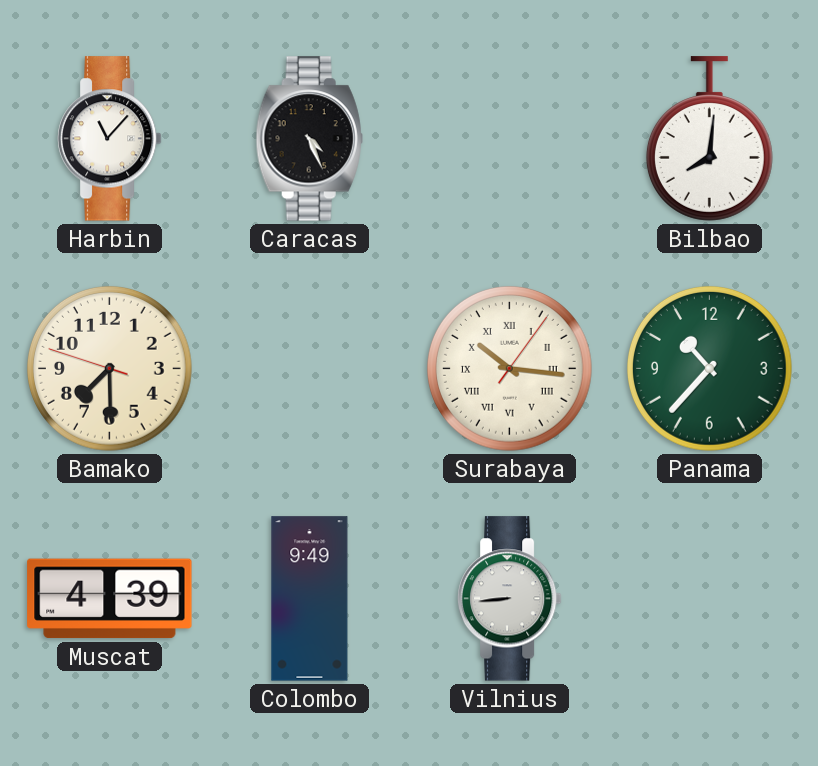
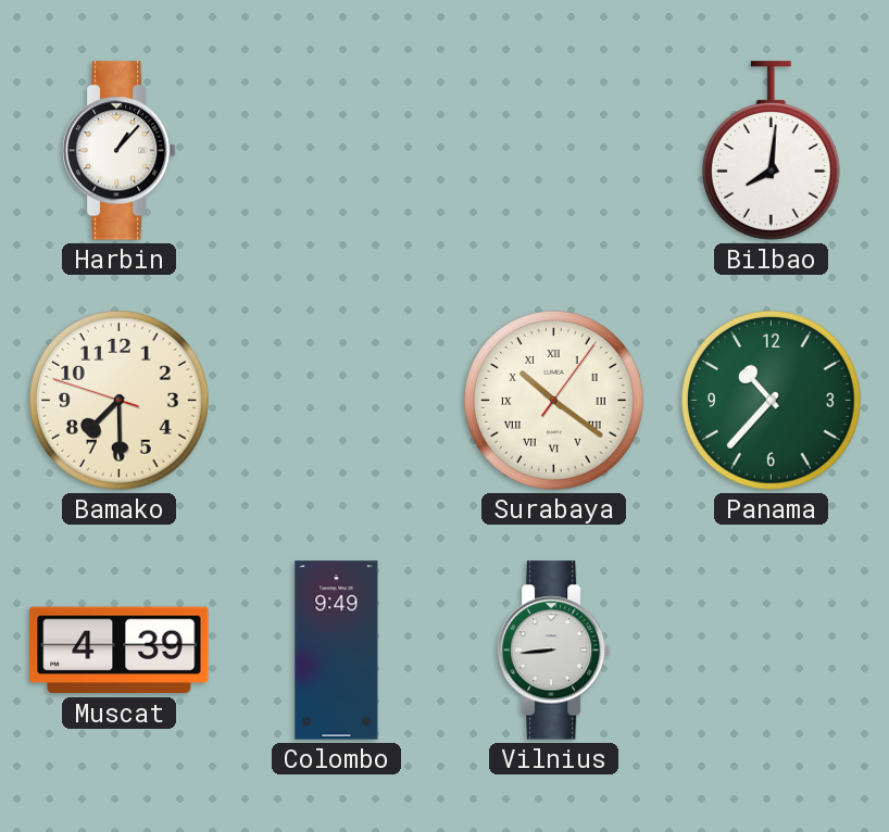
Harbin: 11:07 -> 1:07 (118, 151)
Caracas: 4:26 -> none (309, 139)
Surabaya: 10:16 -> 10:21 (553, 400)
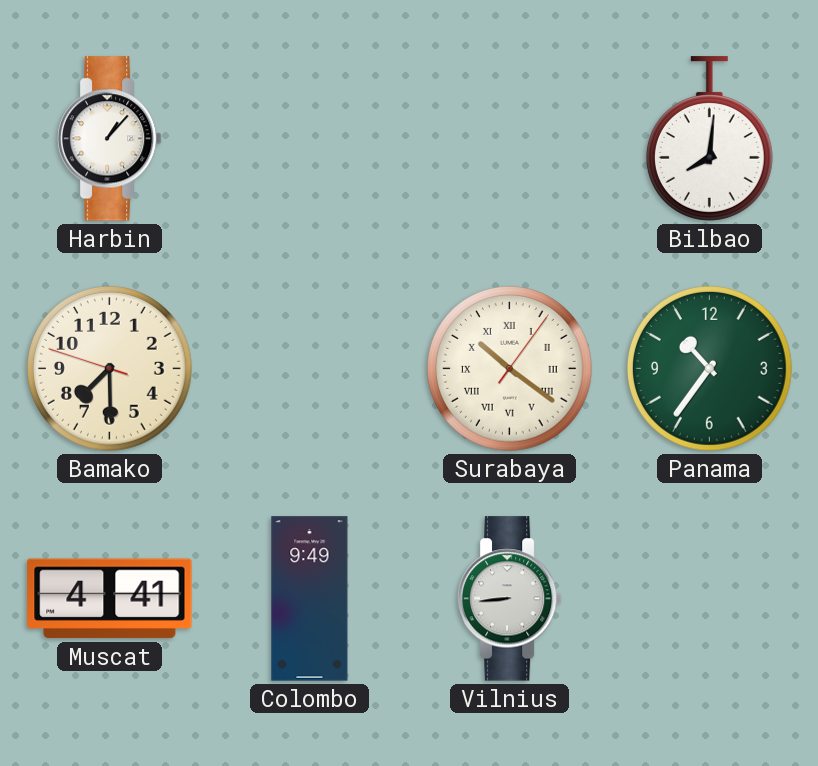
Panama: 10:37 -> 10:36 (709, 368)
Muscat: 4:39 -> 4:41 (110, 599)
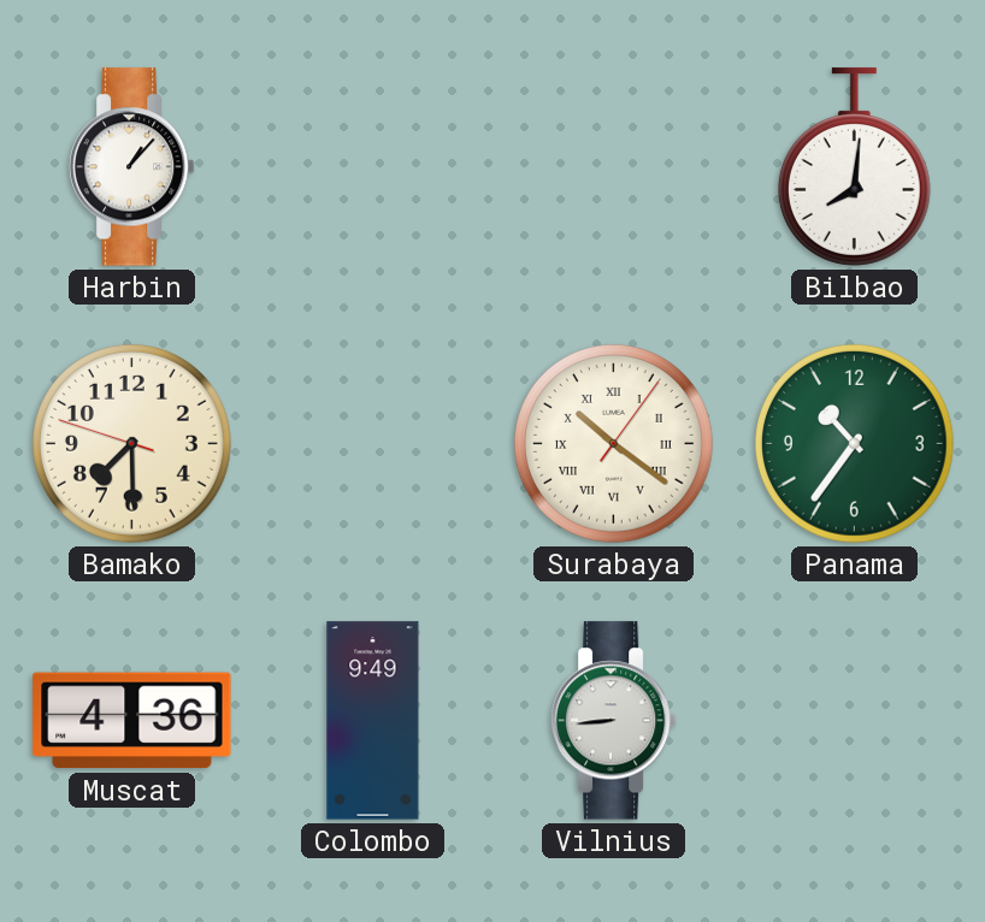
Muscat: 4:41 -> 4:36 (132, 721)
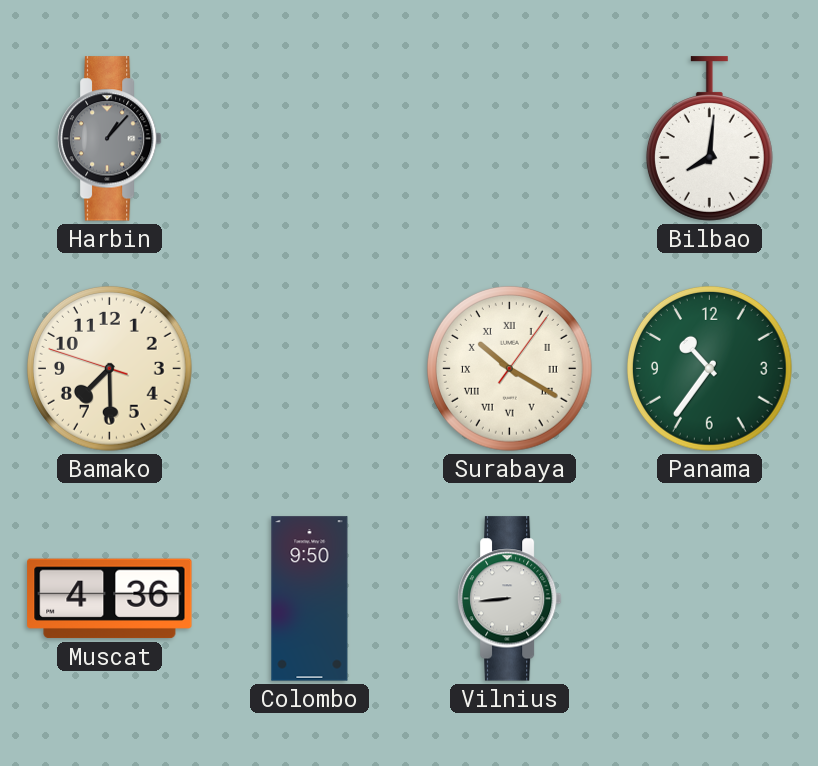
Harbin dial: white -> grey (109, 139)
Surabaya: 10:21 -> 10:20 (509, 368)
Colombo: 9:49 -> 9:50 (310, 599)
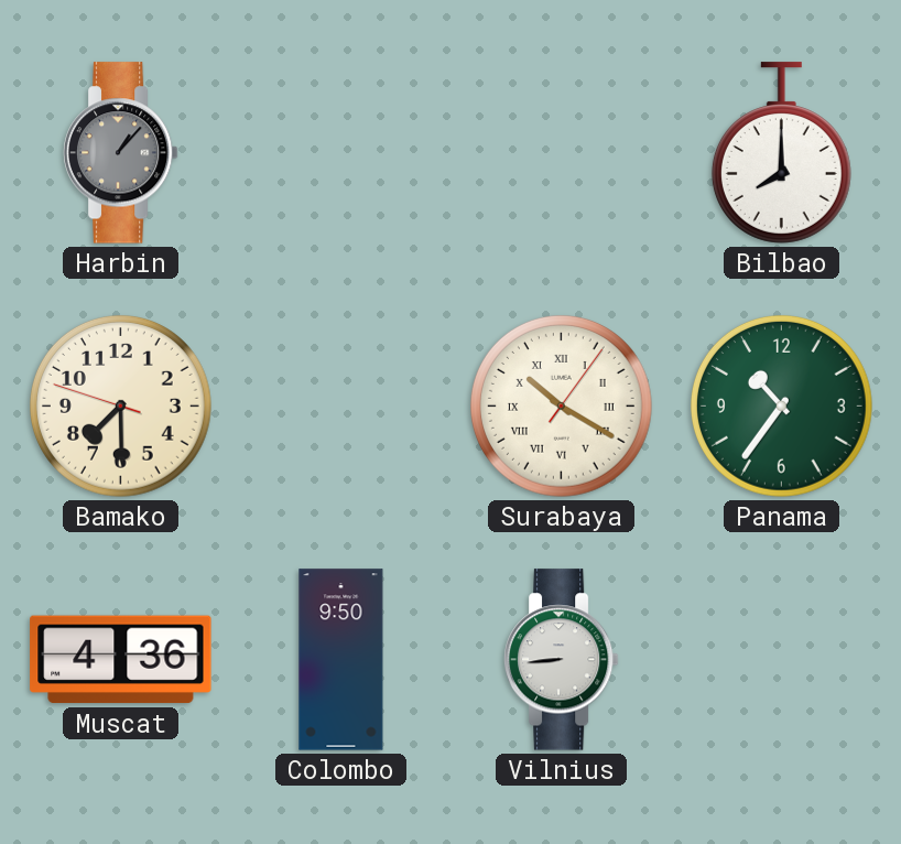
Bilbao: 8:01 -> 8:00 (781, 153)
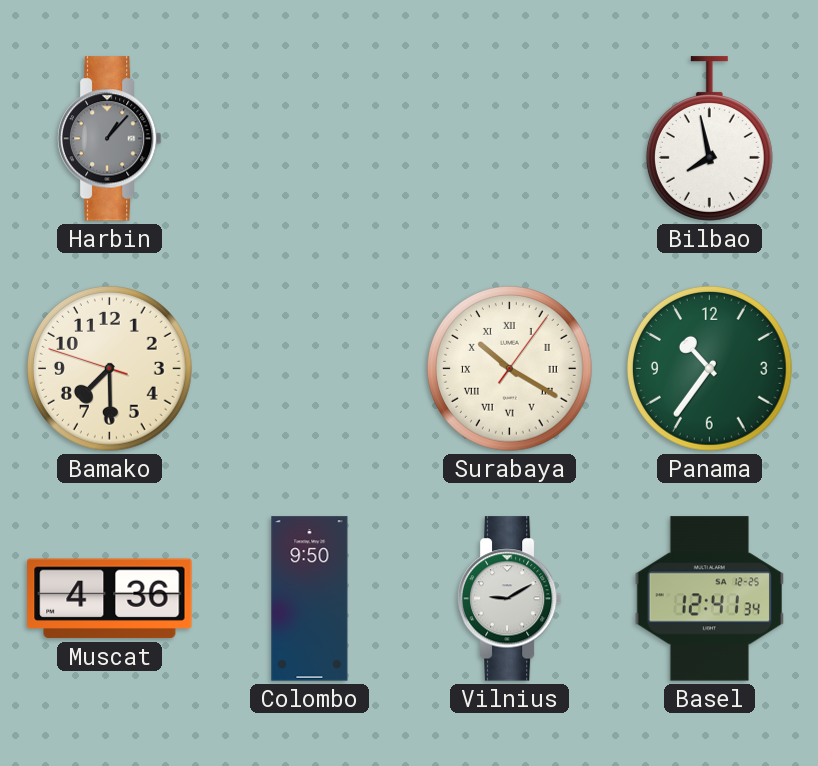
Bilbao: 8:00 -> 7:58 (709, 139)
Vilnius: 8:44 -> 9:10 (509, 599)
Basel: none -> 12:41 (709, 599)
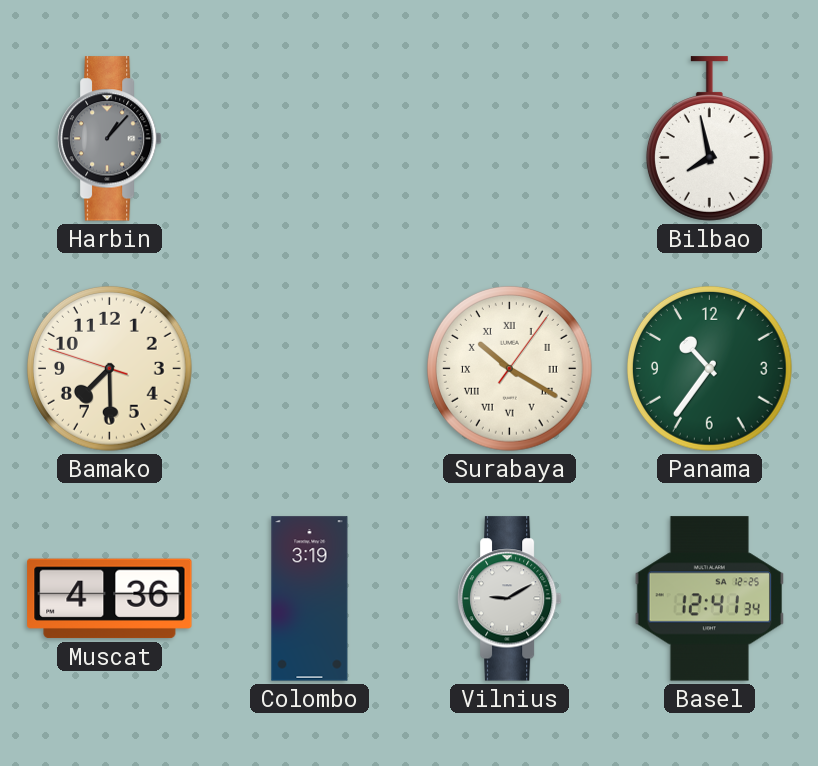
Colombo: 9:50 -> 3:19 (310, 599)
